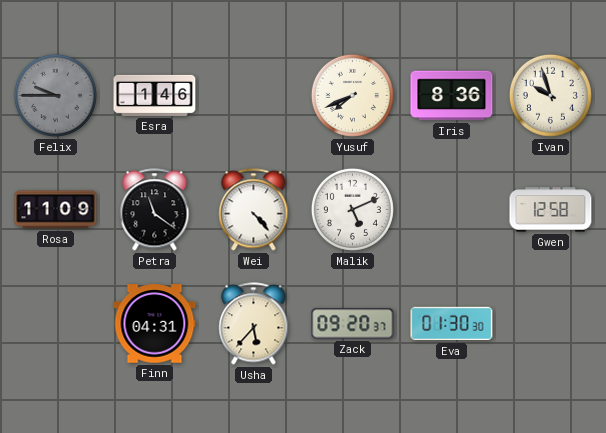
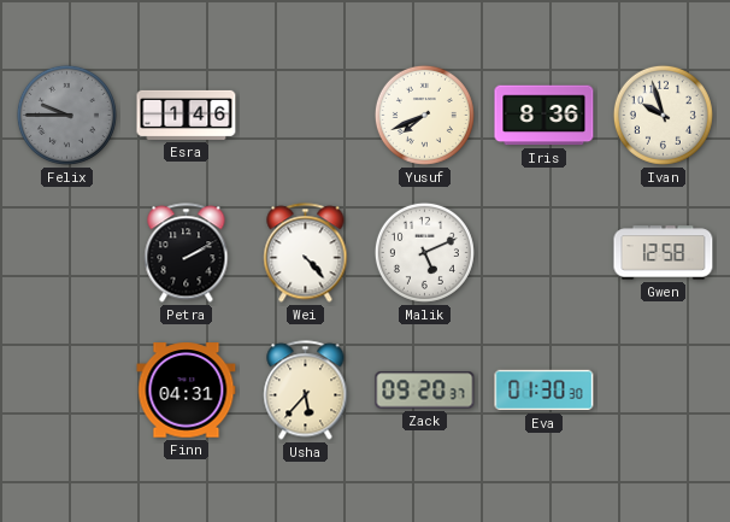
Rosa: 11:09 -> none (56, 210)
Petra: 11:21 -> 2:10 (187, 253)
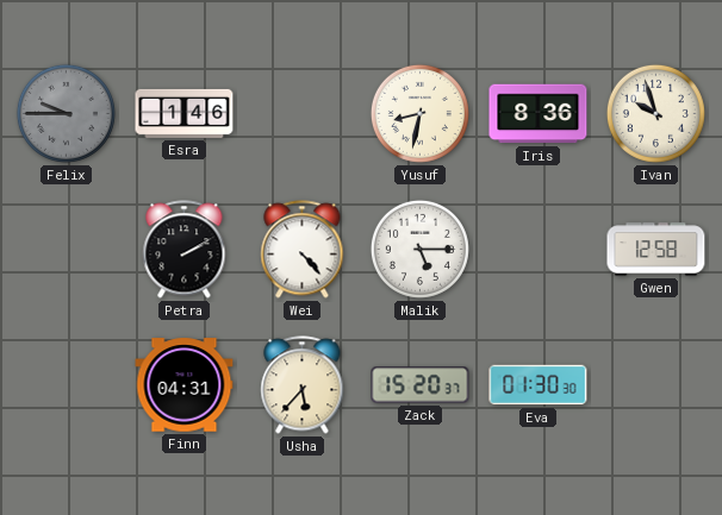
Yusuf: 7:41 -> 8:32 (419, 113)
Malik: 5:11 -> 5:15 (419, 249)
Zack: 09:20 -> 15:20 (421, 385)
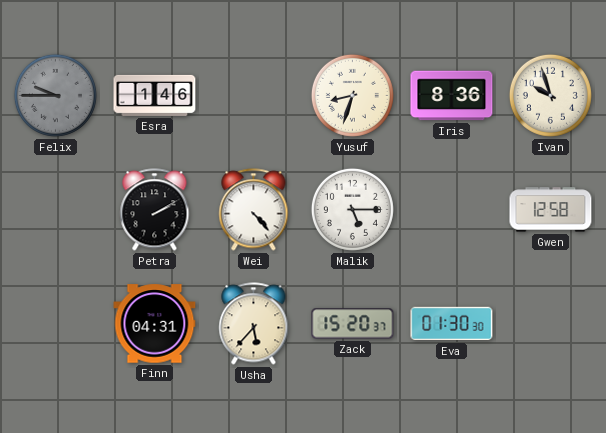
Yusuf: 8:32 -> 8:33 (352, 95)
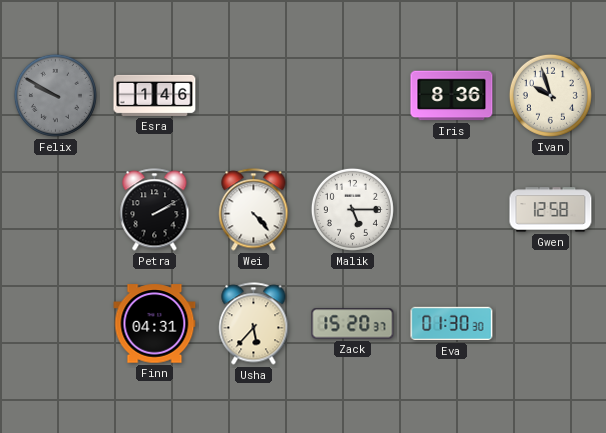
Felix: 9:45 -> 9:50 (55, 95)
Yusuf: 8:33 -> none (352, 95)
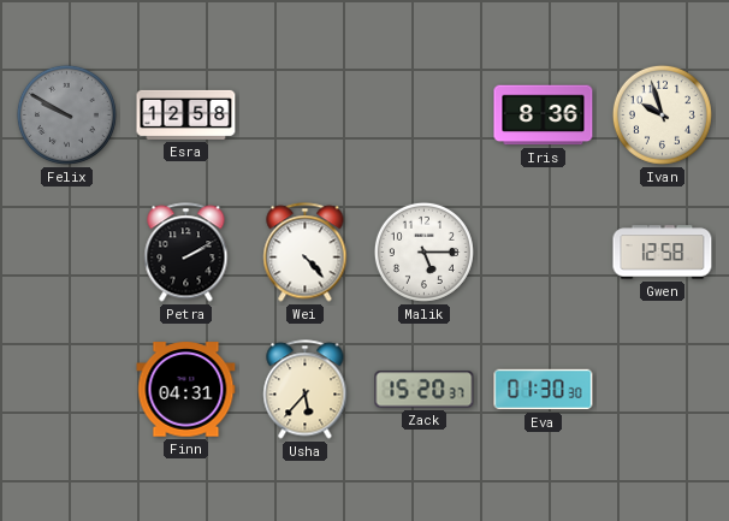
Esra: 1:46 -> 12:58 (186, 114)
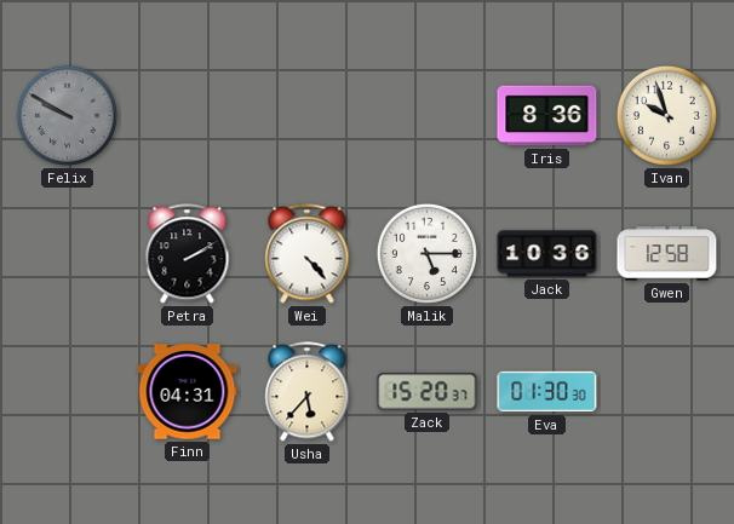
Esra: 12:58 -> none (186, 114)
Jack: none -> 10:36 (547, 254)
